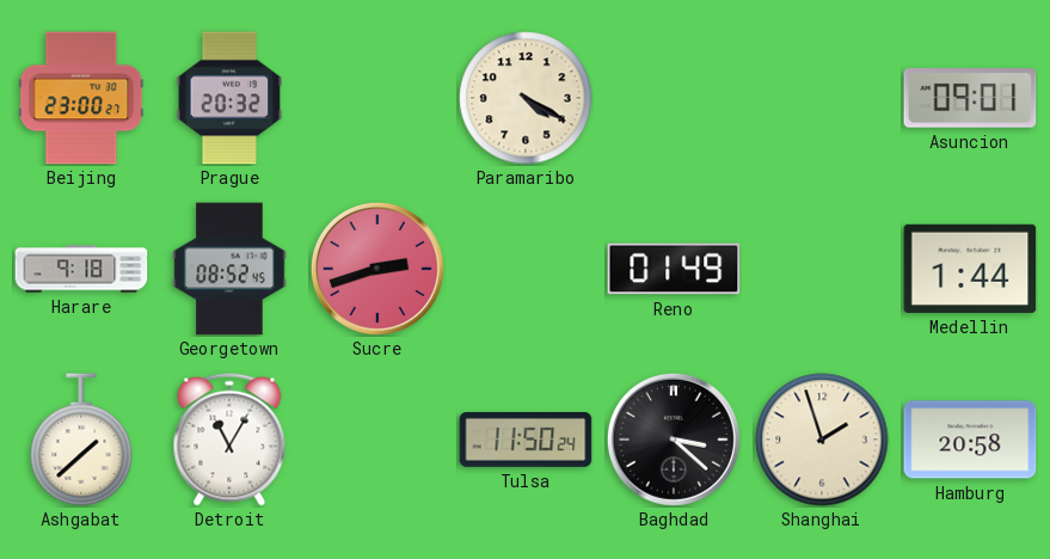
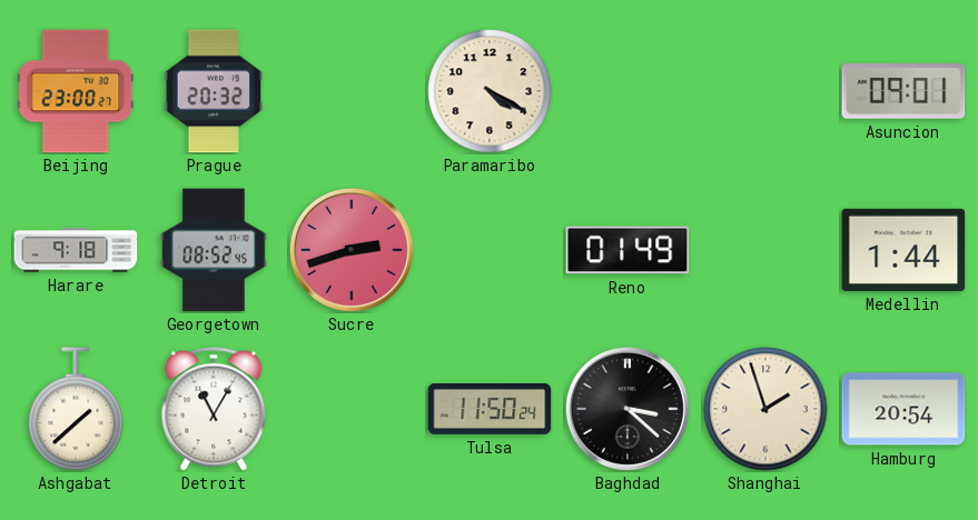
Hamburg: 20:58 -> 20:54 (903, 409)
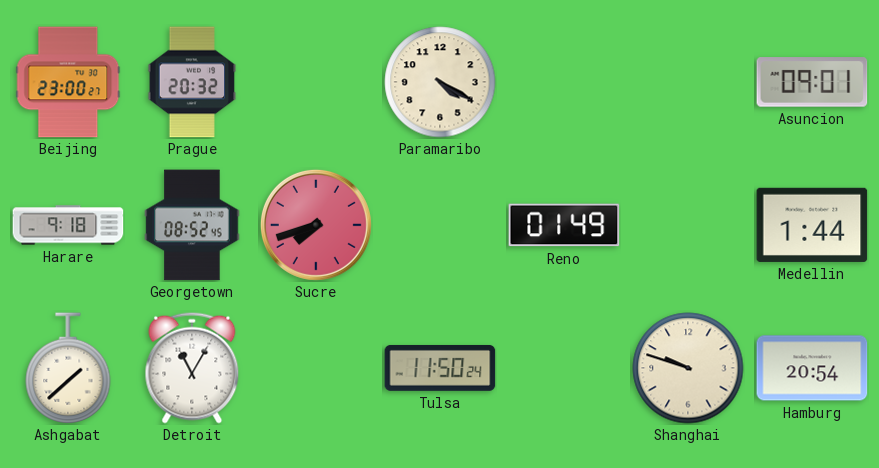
Sucre: 2:42 -> 7:42 (316, 225)
Baghdad: 3:22 -> none (628, 409)
Shanghai: 1:57 -> 9:48 (688, 368)
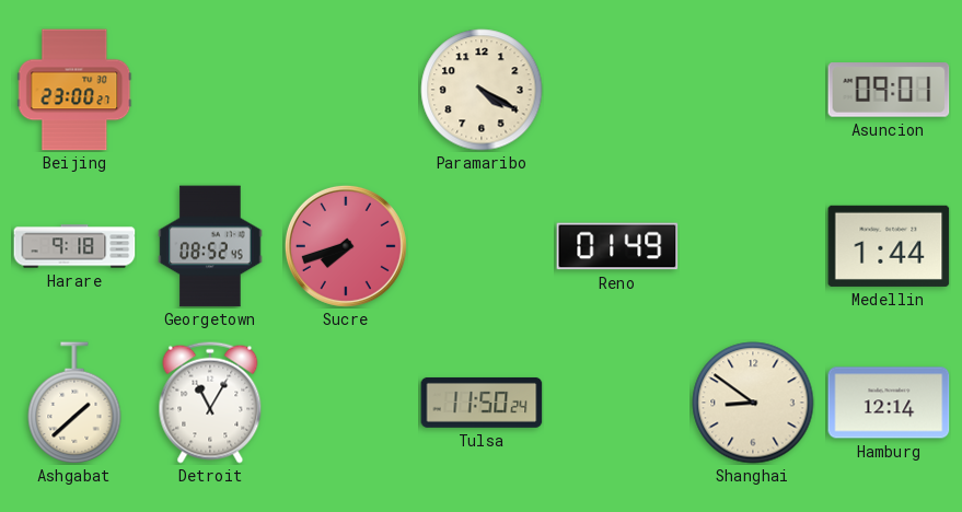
Prague: 20:32 -> none (192, 82)
Shanghai: 9:48 -> 8:51 (753, 403)
Hamburg: 20:54 -> 12:14 (889, 403)
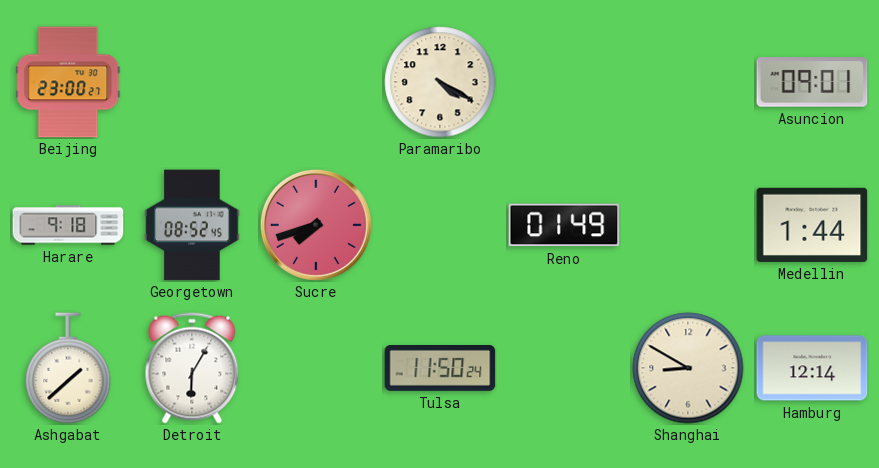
Detroit: 11:05 -> 6:05 (192, 368)
Shanghai: 8:51 -> 8:50 (688, 368)
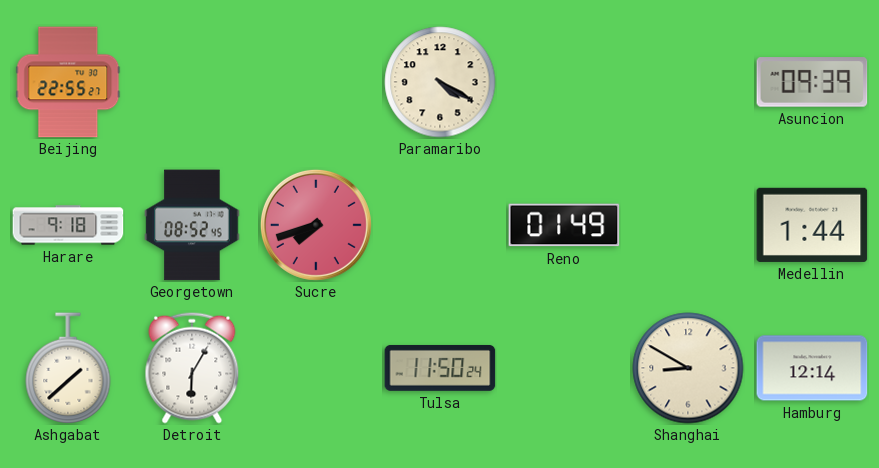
Beijing: 23:00 -> 22:55 (68, 82)
Asuncion: 09:01 -> 09:39 (812, 82)
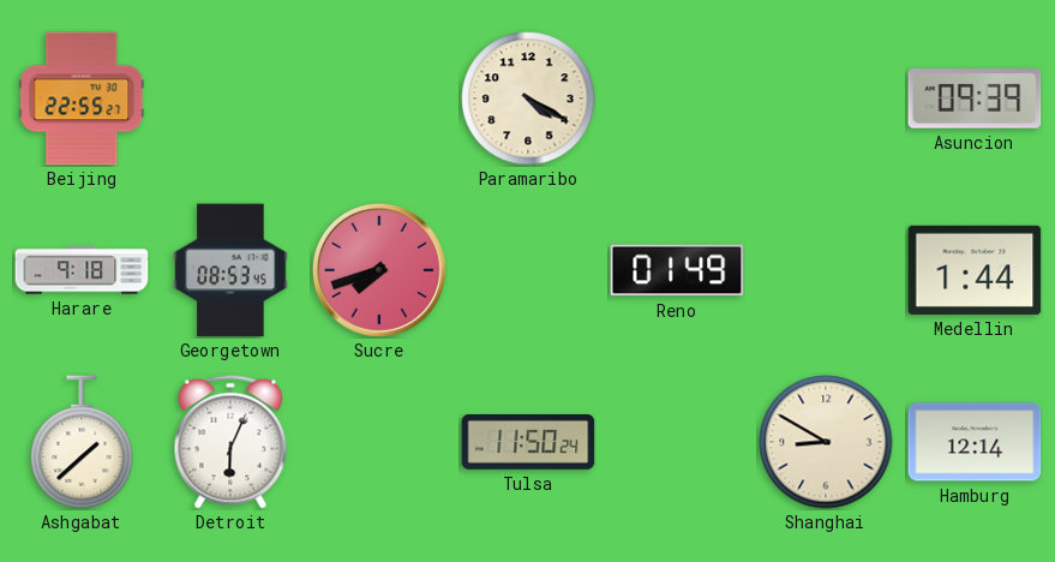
Georgetown: 08:52 -> 08:53 (230, 270)
Detroit: 6:05 -> 6:04 (230, 442)
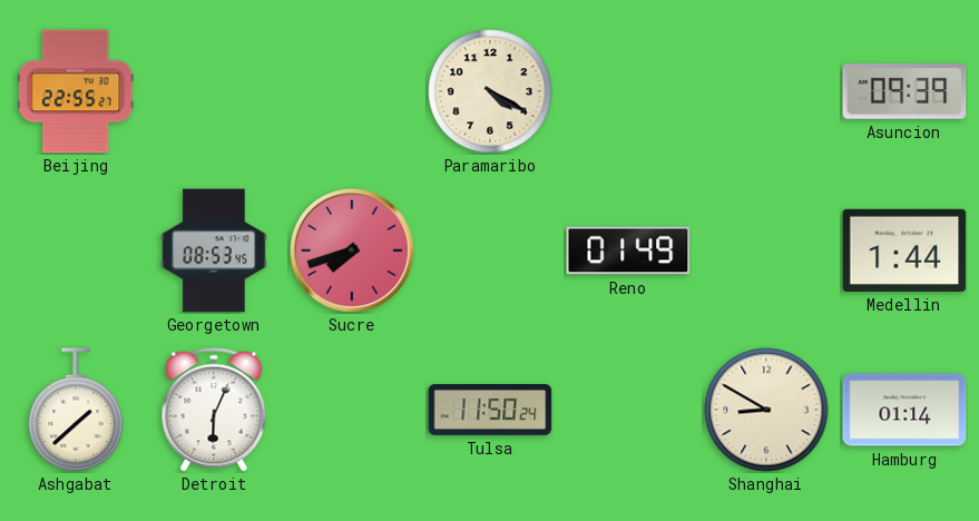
Harare: 9:18 -> none (82, 270)
Hamburg: 12:14 -> 01:14 (904, 410)
